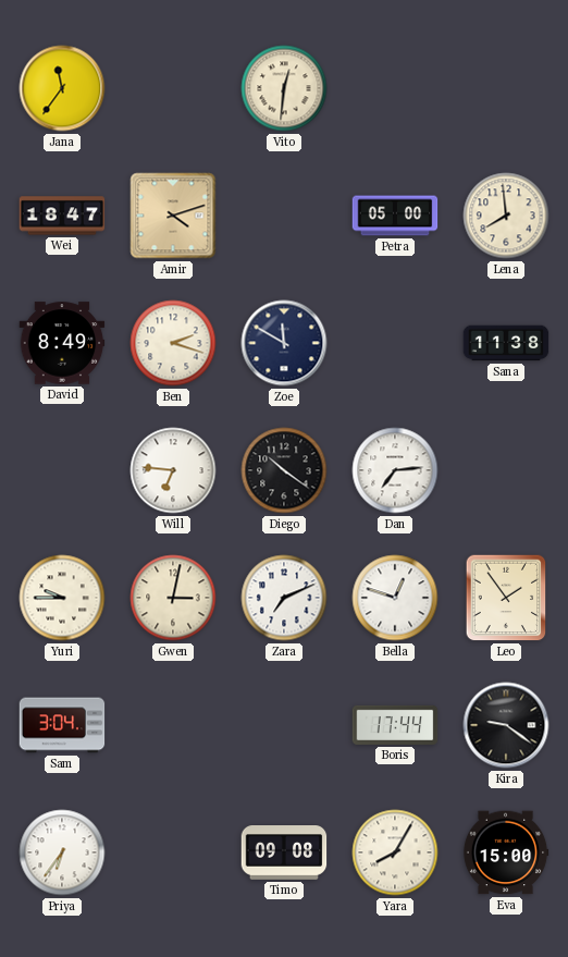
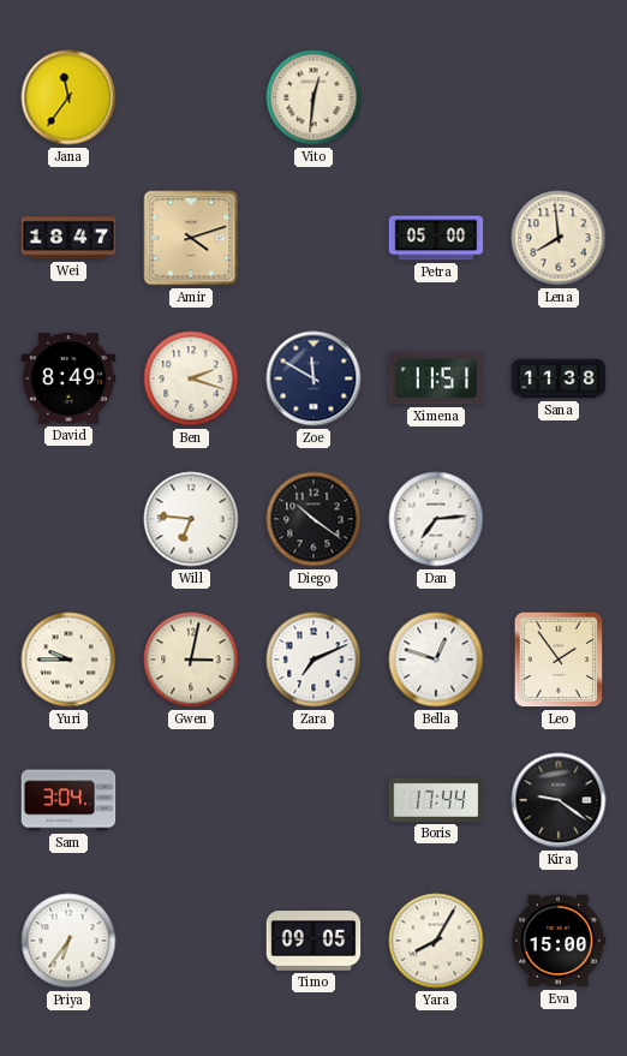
Ximena: none -> 11:51 (436, 378)
Timo: 09:08 -> 09:05 (313, 942)
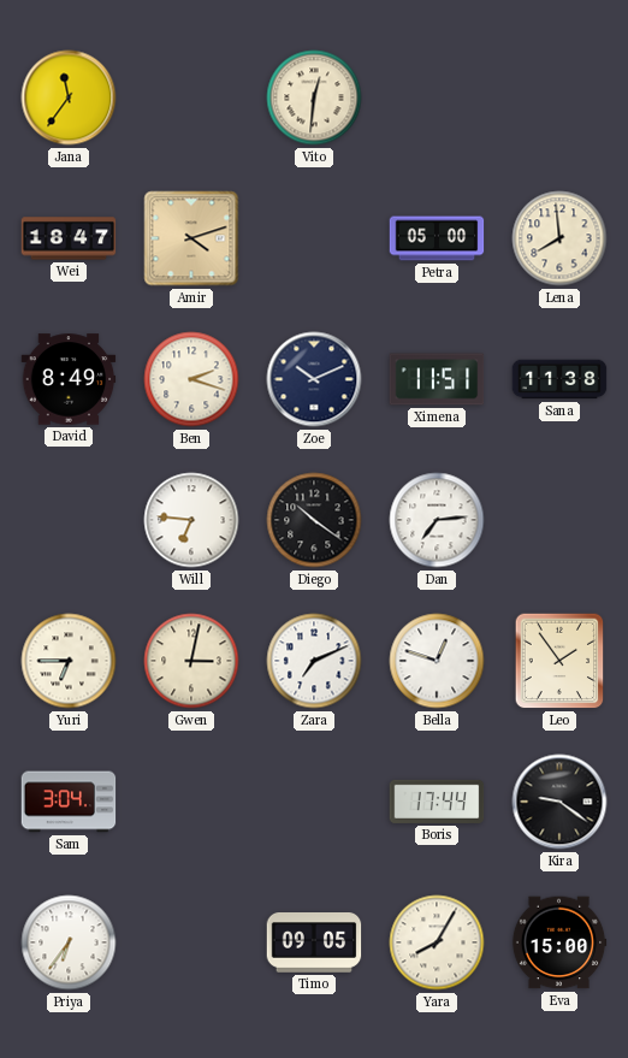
Zoe: 11:50 -> 10:11 (314, 379)
Yuri: 9:45 -> 6:45 (69, 661)
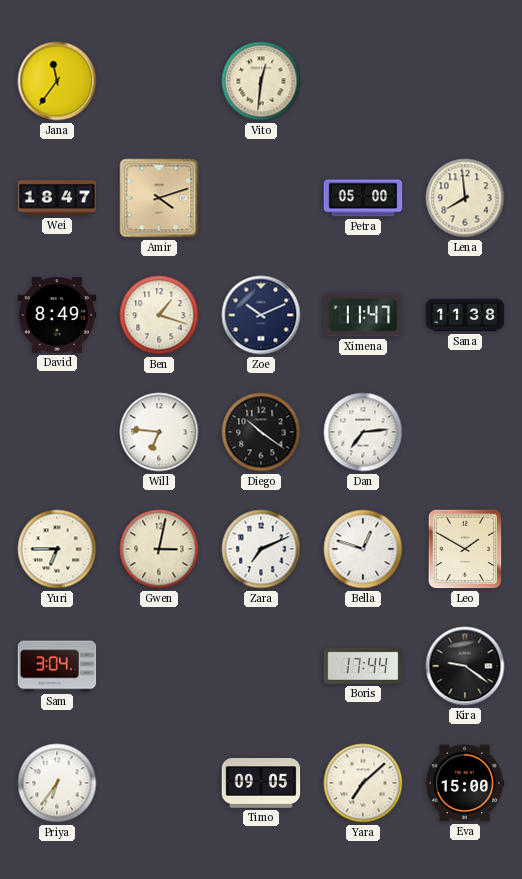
Ben: 2:18 -> 1:18 (159, 315)
Ximena: 11:51 -> 11:47 (363, 315)
Leo: 1:54 -> 1:50 (465, 549)
Yara: 8:05 -> 7:08 (363, 783)
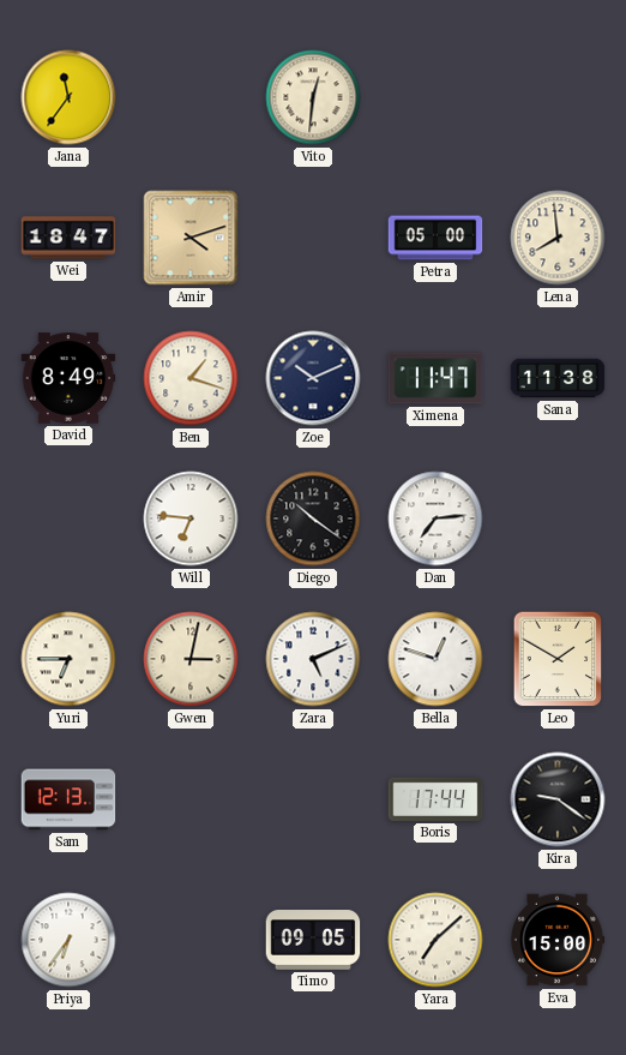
Zara: 7:11 -> 5:11 (313, 659)
Sam: 3:04 -> 12:13 (68, 799)
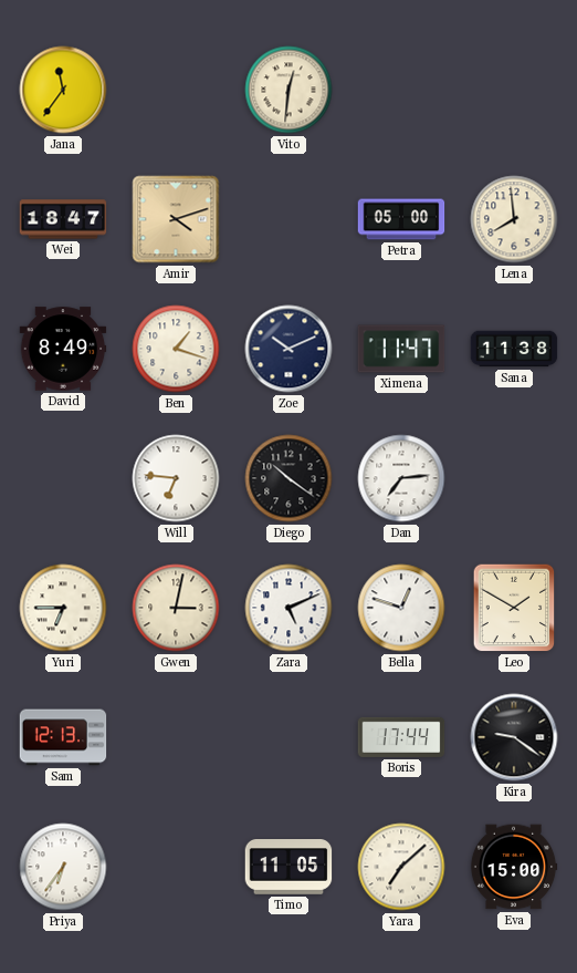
Timo: 09:05 -> 11:05 (288, 868)
